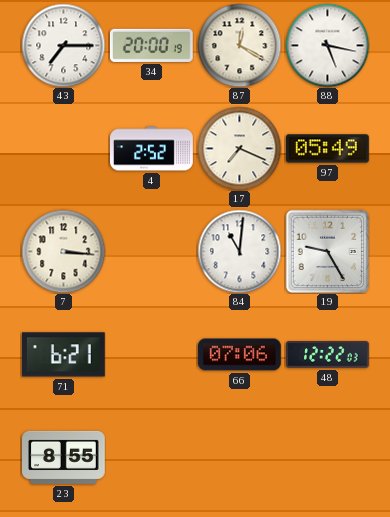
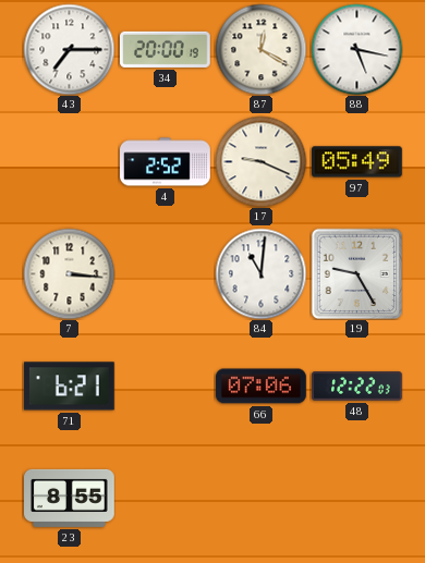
17: 7:19 -> 9:19 (260, 161)
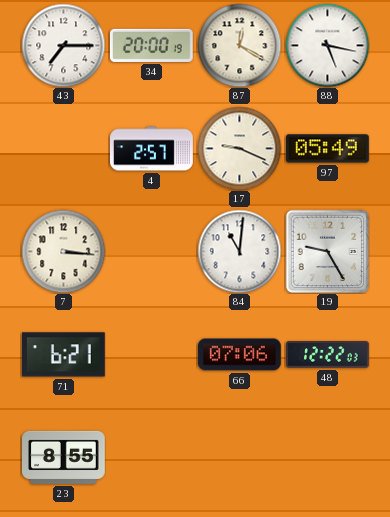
4: 2:52 -> 2:57 (152, 149)
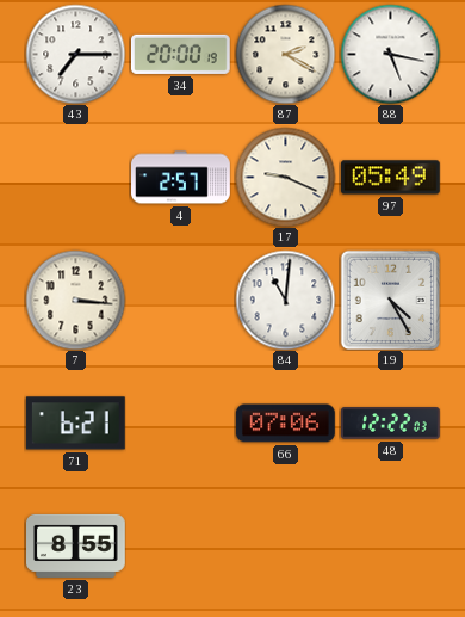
87: 12:20 -> 2:20 (285, 54)
19: 9:25 -> 4:25 (390, 300)
